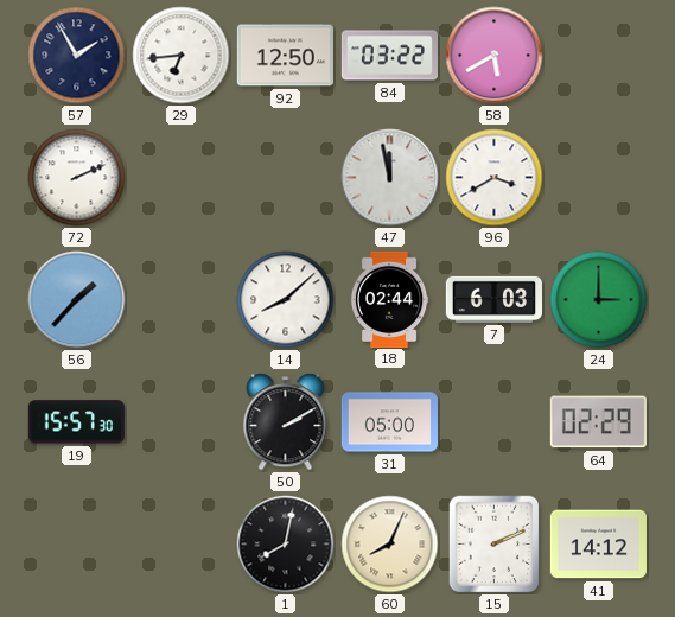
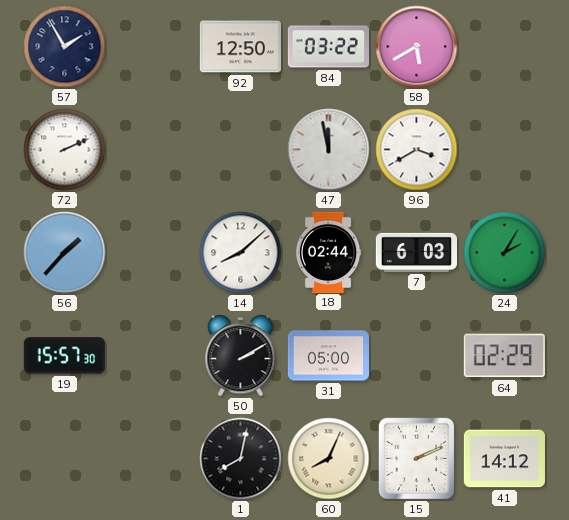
29: 6:44 -> none (182, 56)
24: 3:00 -> 2:05 (505, 253)
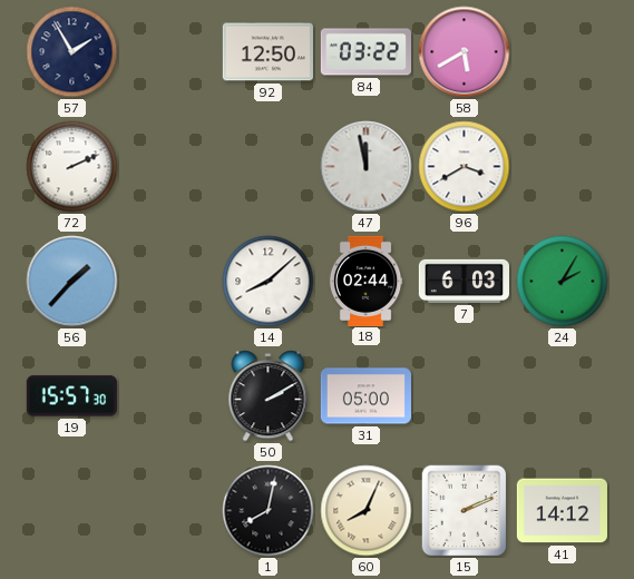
64: 02:29 -> none (504, 356)
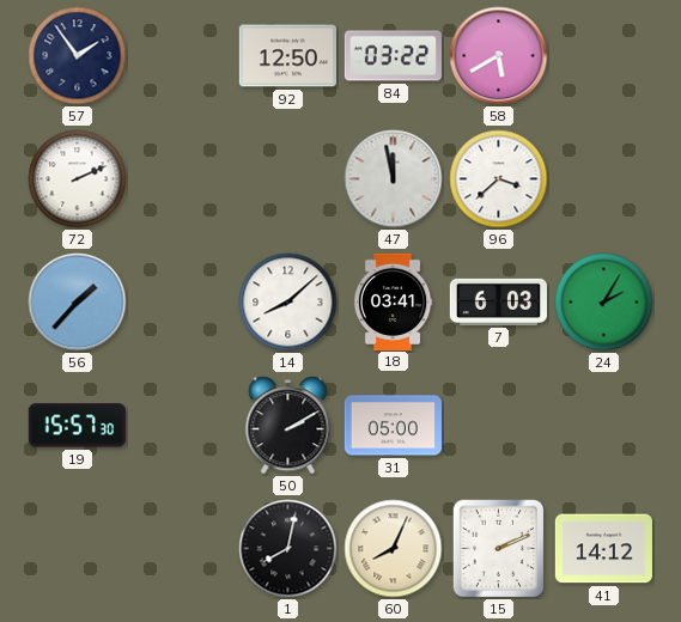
57: 1:55 -> 1:54 (78, 56)
96: 3:40 -> 3:38 (499, 179)
18: 02:44 -> 03:41 (393, 301)
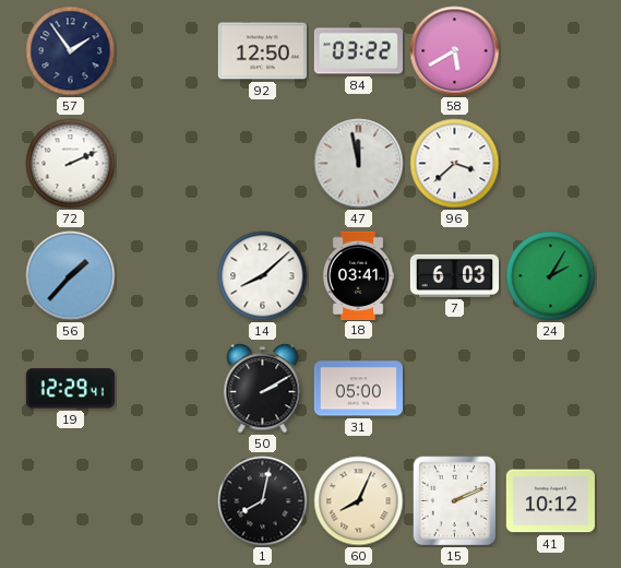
19: 15:57 -> 12:29 (70, 389)
41: 14:12 -> 10:12 (550, 501)
